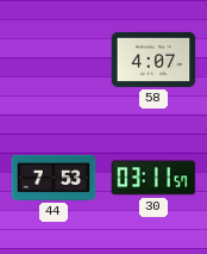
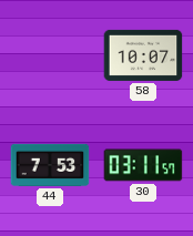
58: 4:07 -> 10:07 (143, 55)
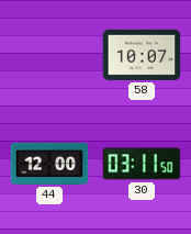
44: 7:53 -> 12:00 (49, 164)
30: 03:11:57 -> 03:11:50 (142, 164)
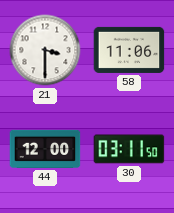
21: none -> 3:30 (45, 50)
58: 10:07 -> 11:06 (129, 50)
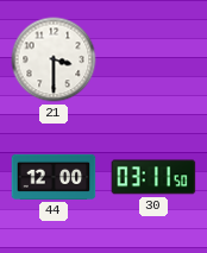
58: 11:06 -> none (129, 50)
